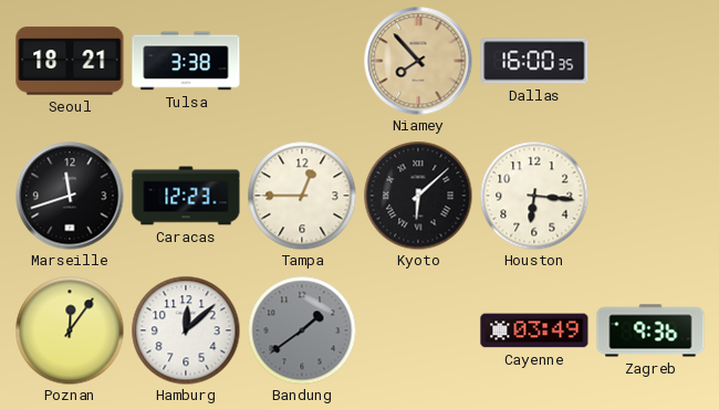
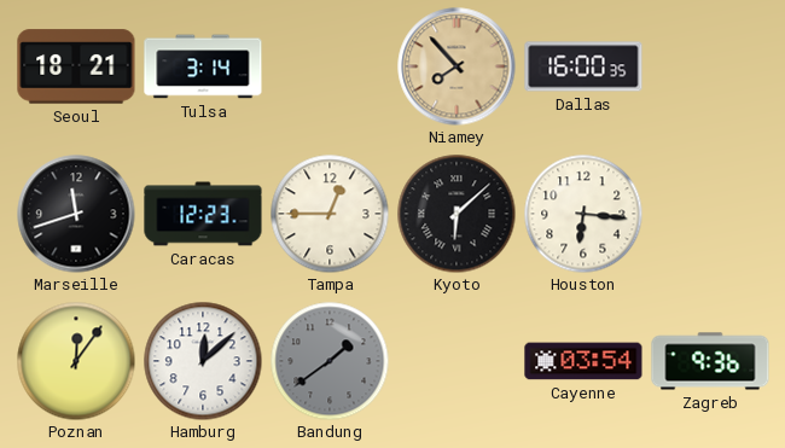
Tulsa: 3:38 -> 3:14 (203, 66)
Cayenne: 03:49 -> 03:54 (583, 361)
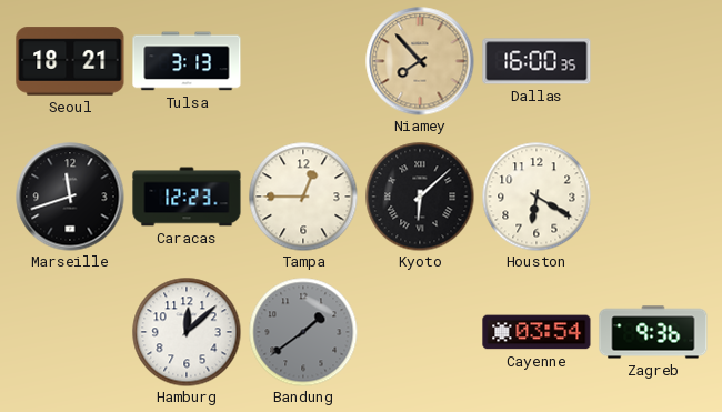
Tulsa: 3:14 -> 3:13 (187, 61)
Houston: 6:16 -> 6:20 (537, 197)
Poznan: 12:06 -> none (76, 361)
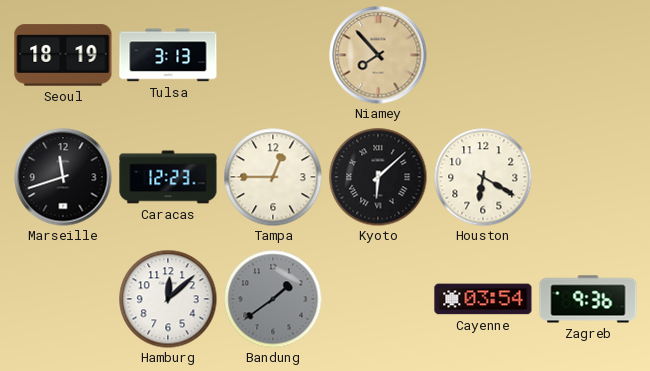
Seoul: 18:21 -> 18:19 (63, 55)
Dallas: 16:00 -> none (537, 61)
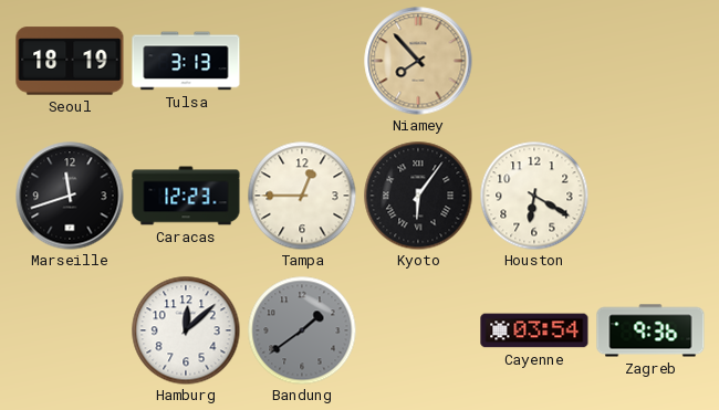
Kyoto: 6:08 -> 6:06 (418, 196)
